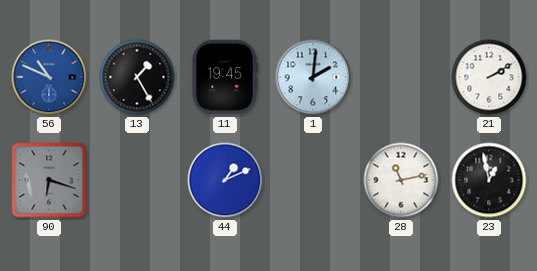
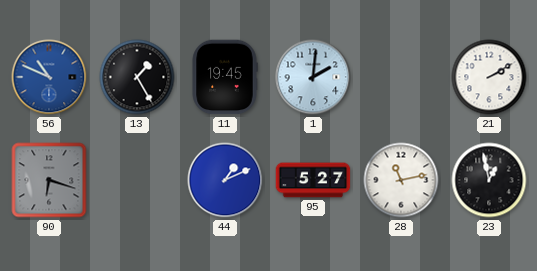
95: none -> 5:27 (313, 180)
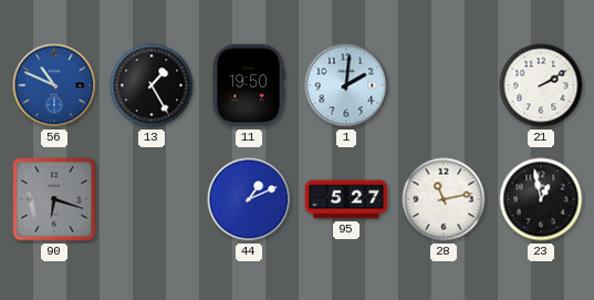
11: 19:45 -> 19:50 (249, 85)
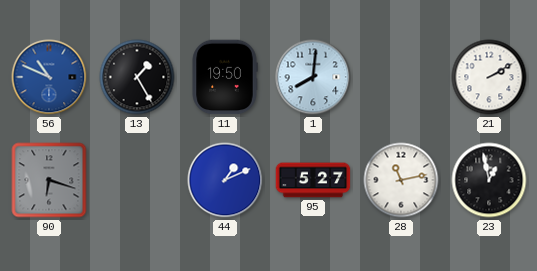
1: 2:01 -> 8:01 (313, 77)
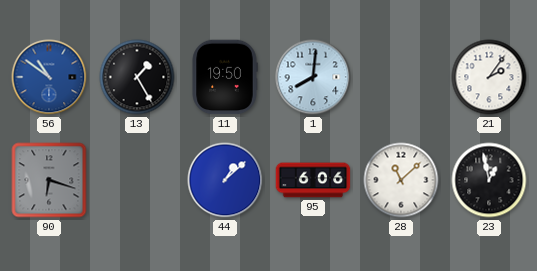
56: 10:49 -> 10:51 (49, 77)
21: 2:10 -> 2:06 (489, 77)
44: 1:11 -> 1:08 (225, 180)
95: 5:27 -> 6:06 (313, 180)
28: 11:13 -> 11:08 (401, 180)
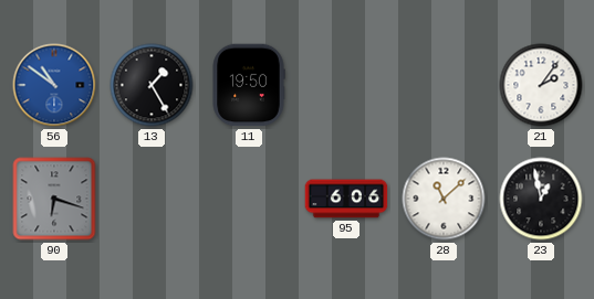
1: 8:01 -> none (313, 77)
44: 1:08 -> none (225, 180)
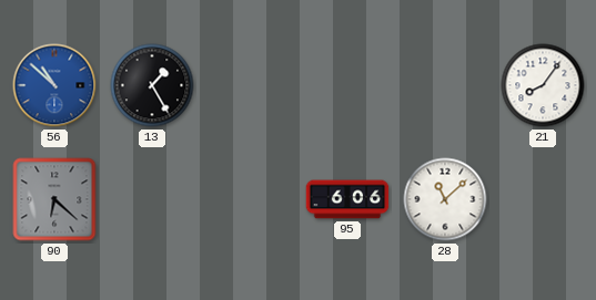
56: 10:51 -> 10:52 (54, 85)
11: 19:50 -> none (249, 85)
21: 2:06 -> 8:06 (543, 85)
90: 6:18 -> 6:22 (54, 199)
23: 12:58 -> none (541, 199)
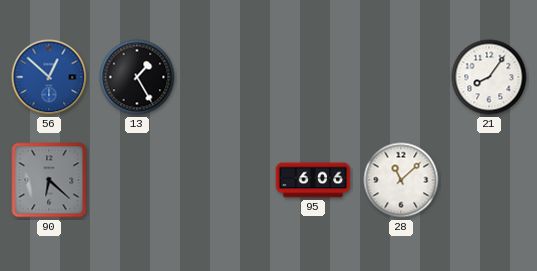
56: 10:52 -> 12:52 (49, 77)
